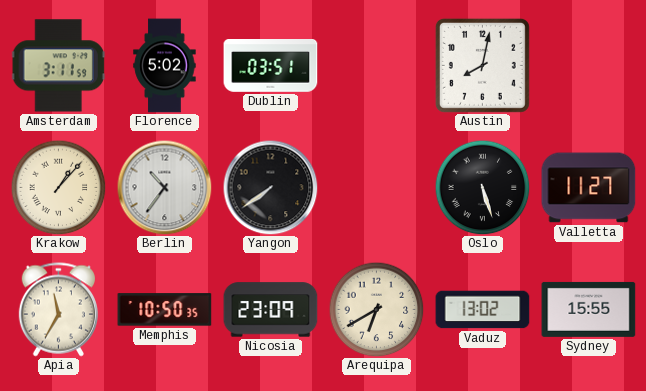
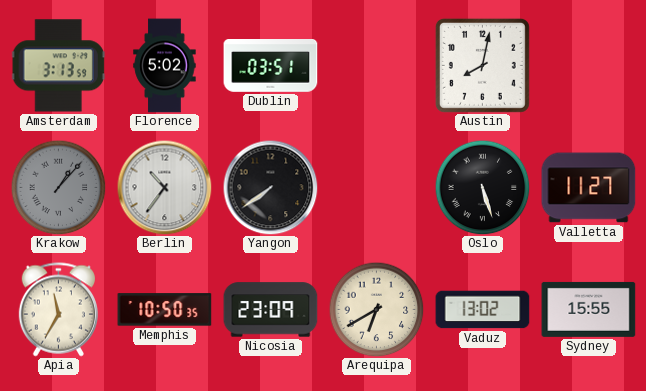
Amsterdam: 3:11 -> 3:13 (58, 66)
Krakow dial: cream -> grey (58, 187)
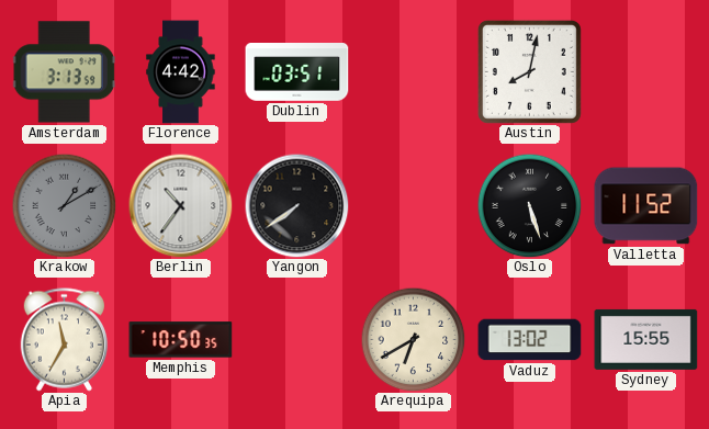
Florence: 5:02 -> 4:42 (181, 72)
Krakow: 1:07 -> 1:10 (64, 205)
Valletta: 11:27 -> 11:52 (646, 206)
Nicosia: 23:09 -> none (271, 310)
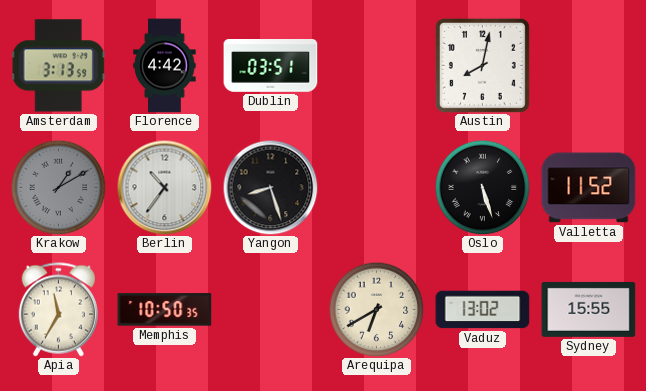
Yangon: 7:39 -> 8:27 (270, 187)
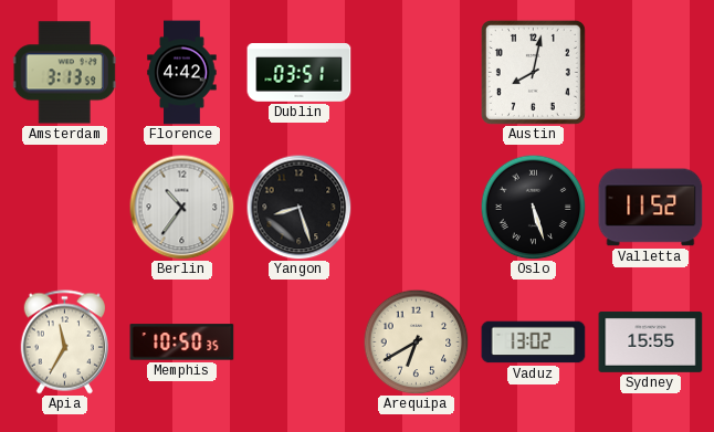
Krakow: 1:10 -> none (58, 187)
